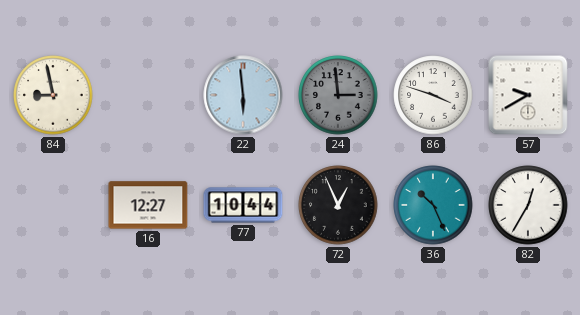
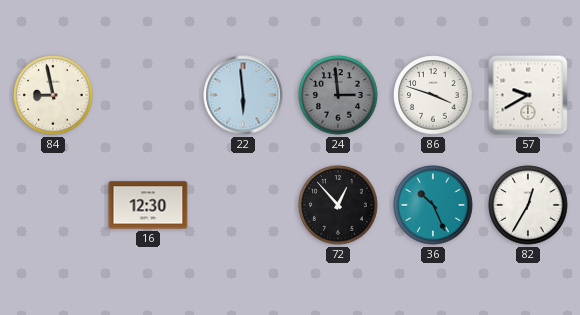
16: 12:27 -> 12:30 (148, 205)
77: 10:44 -> none (243, 205)
72: 12:56 -> 12:53 (338, 205)
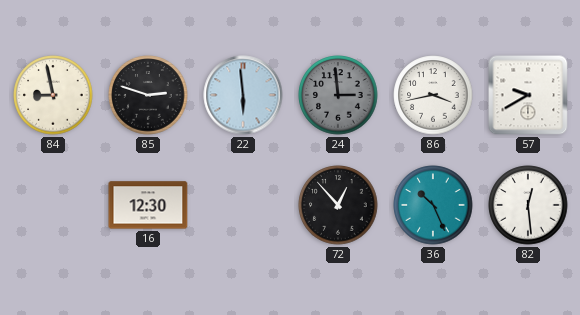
85: none -> 2:48 (148, 95)
86: 3:48 -> 3:43 (433, 95)
82: 12:35 -> 12:29 (528, 205)
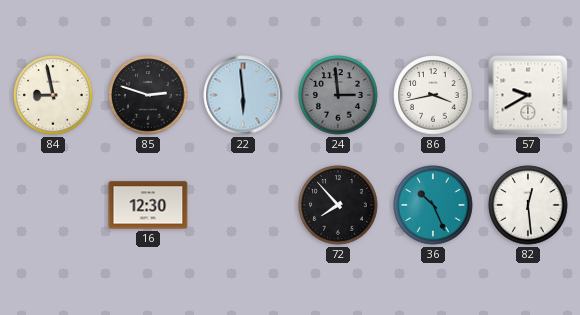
72: 12:53 -> 7:53 (338, 205)
